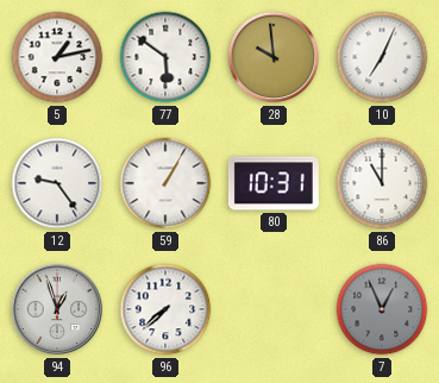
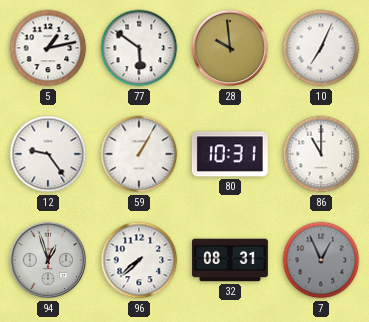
32: none -> 08:31 (231, 260)
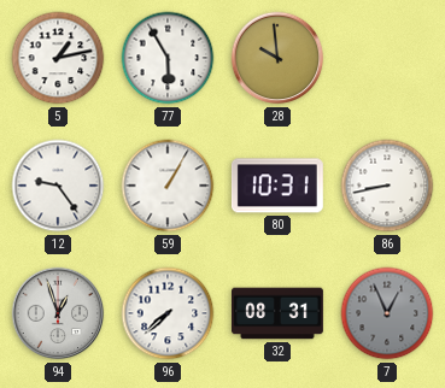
77: 5:51 -> 5:55 (168, 58)
10: 7:04 -> none (321, 48)
86: 11:00 -> 8:43 (387, 186)
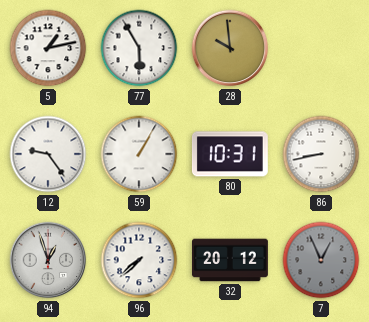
32: 08:31 -> 20:12 (231, 260)
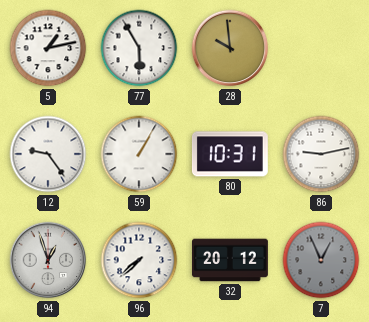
86: 8:43 -> 9:13 (321, 154)
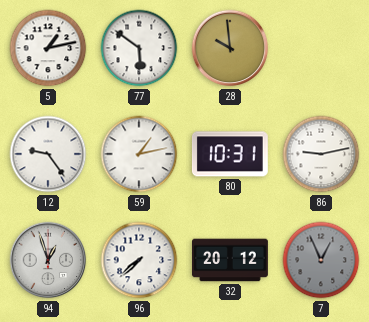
77: 5:55 -> 5:51 (139, 48)
59: 1:05 -> 1:13 (139, 154)
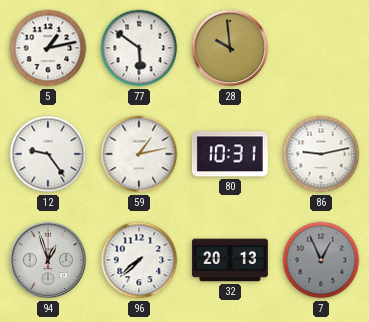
32: 20:12 -> 20:13 (231, 260)
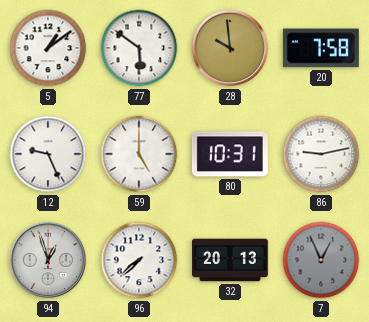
5: 1:13 -> 1:09 (48, 48)
20: none -> 7:58 (321, 48)
12: 9:24 -> 9:26 (48, 154)
59: 1:13 -> 5:00 (139, 154)
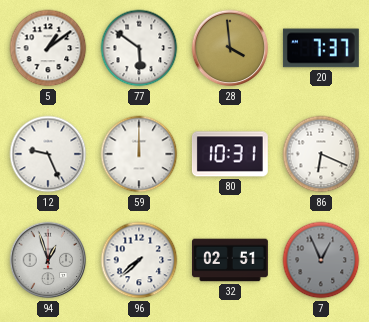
28: 9:59 -> 3:59 (230, 48)
20: 7:58 -> 7:37 (321, 48)
59: 5:00 -> 12:00 (139, 154)
86: 9:13 -> 6:19 (321, 154)
32: 20:13 -> 02:51 (231, 260)
